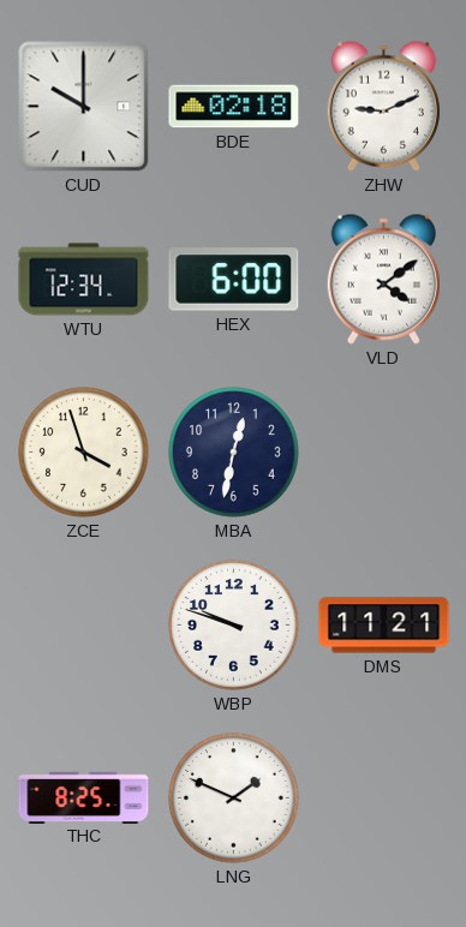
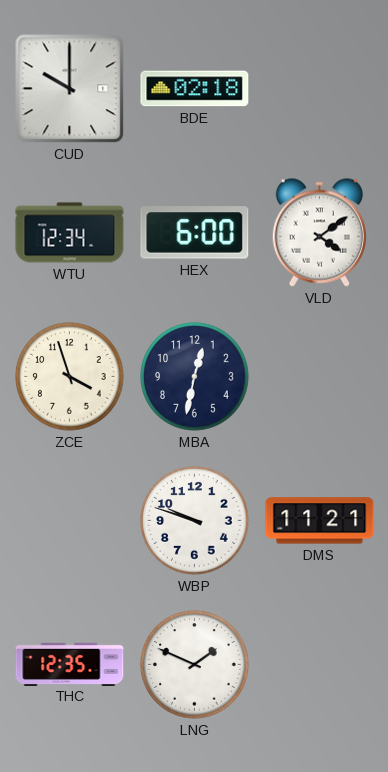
ZHW: 9:11 -> none (383, 106)
THC: 8:25 -> 12:35 (70, 664)
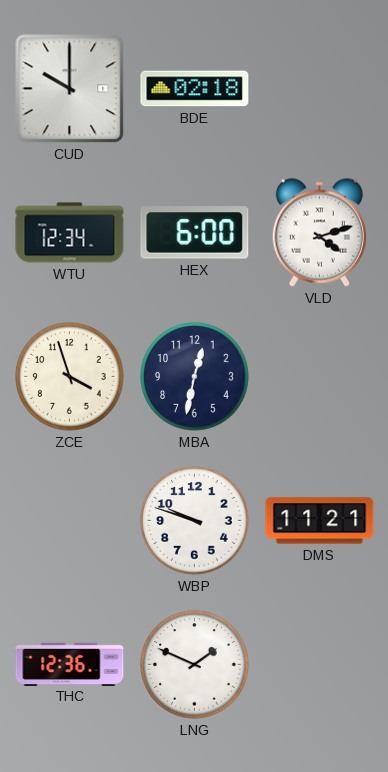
VLD: 4:09 -> 4:12 (319, 232)
THC: 12:35 -> 12:36 (70, 664)
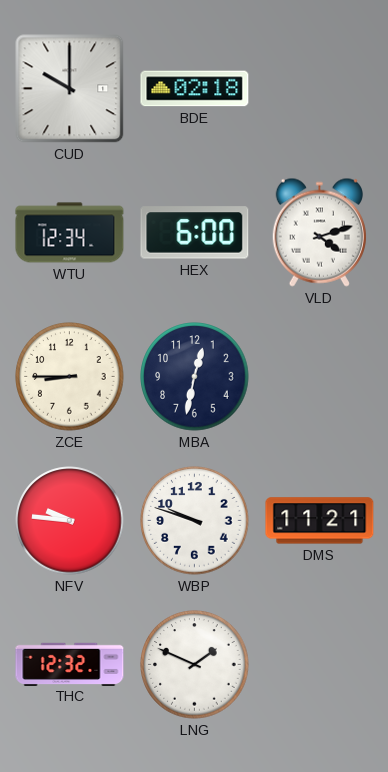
ZCE: 3:57 -> 8:45 (70, 377)
NFV: none -> 9:46 (70, 521)
THC: 12:36 -> 12:32 (70, 664)
